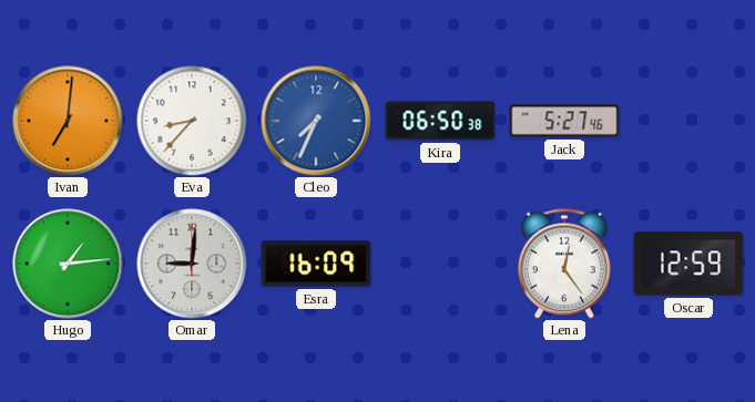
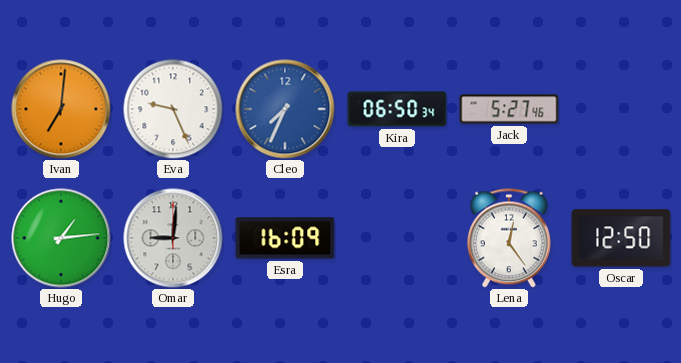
Eva: 8:37 -> 9:26 (173, 109)
Kira: 06:50:38 -> 06:50:34 (397, 109)
Oscar: 12:59 -> 12:50 (621, 238)
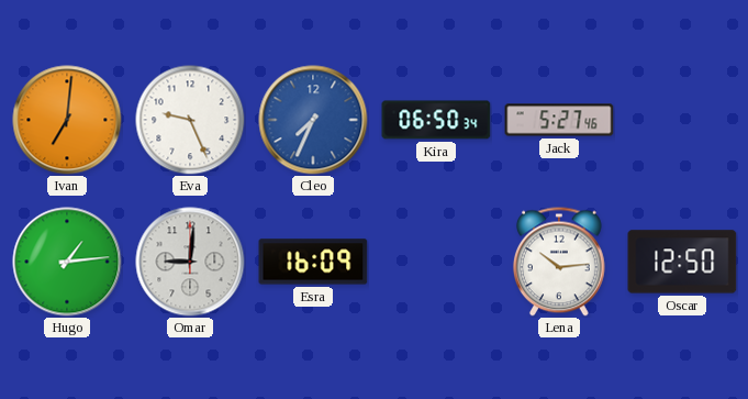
Lena: 12:24 -> 10:14 (559, 262)
